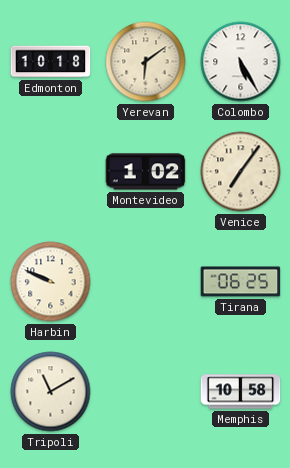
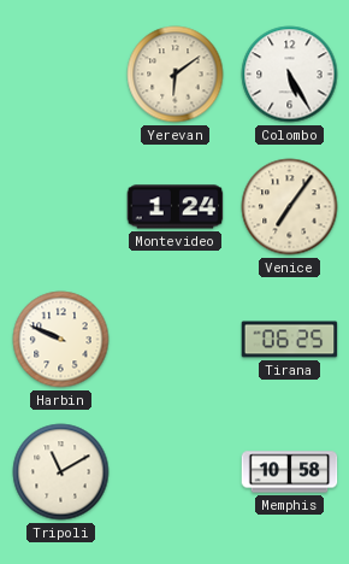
Edmonton: 10:18 -> none (51, 62)
Montevideo: 1:02 -> 1:24 (176, 207)
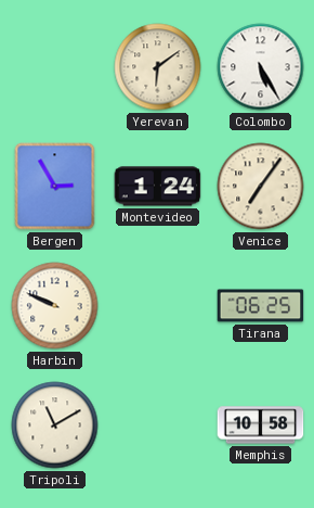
Bergen: none -> 2:55 (55, 187)
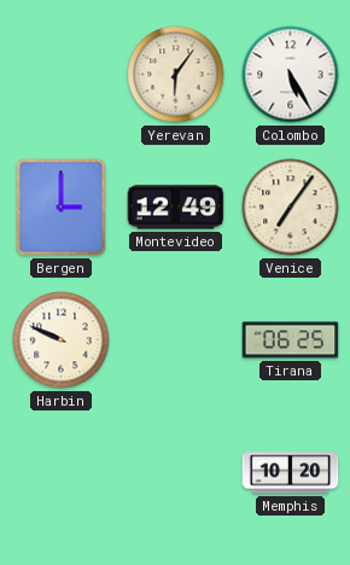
Yerevan: 6:09 -> 6:06 (176, 75)
Bergen: 2:55 -> 3:00 (62, 208)
Montevideo: 1:24 -> 12:49 (176, 208)
Tripoli: 11:10 -> none (55, 426)
Memphis: 10:58 -> 10:20 (291, 473)
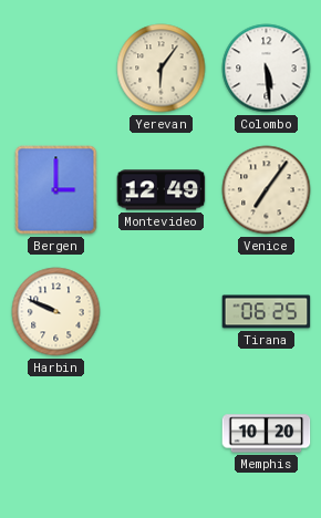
Colombo: 5:25 -> 5:29 (267, 69)
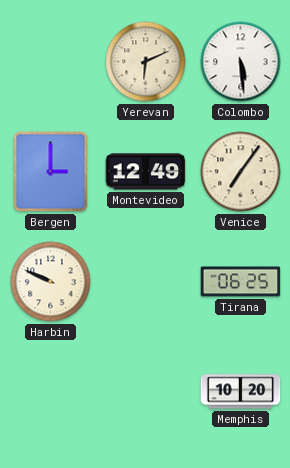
Yerevan: 6:06 -> 6:11 (146, 62)
